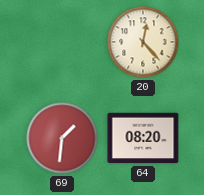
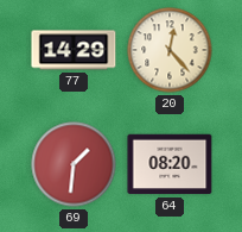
77: none -> 14:29 (74, 50)
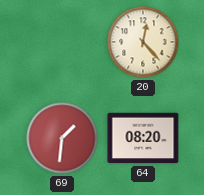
77: 14:29 -> none (74, 50)
